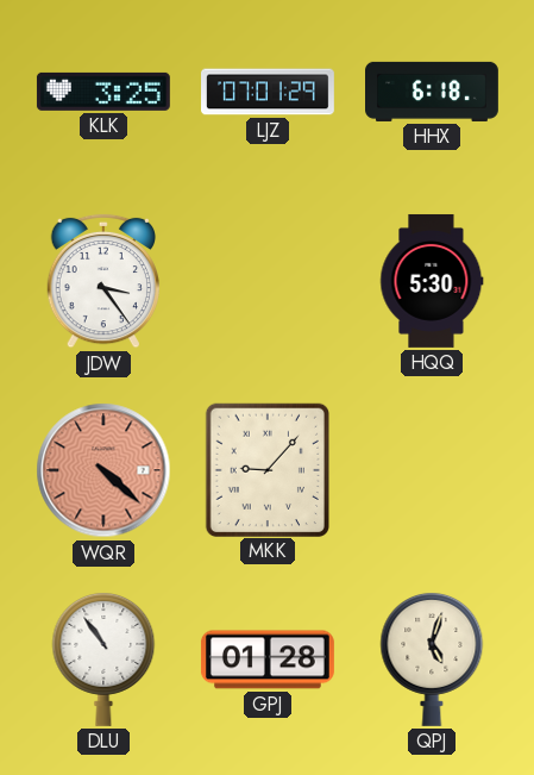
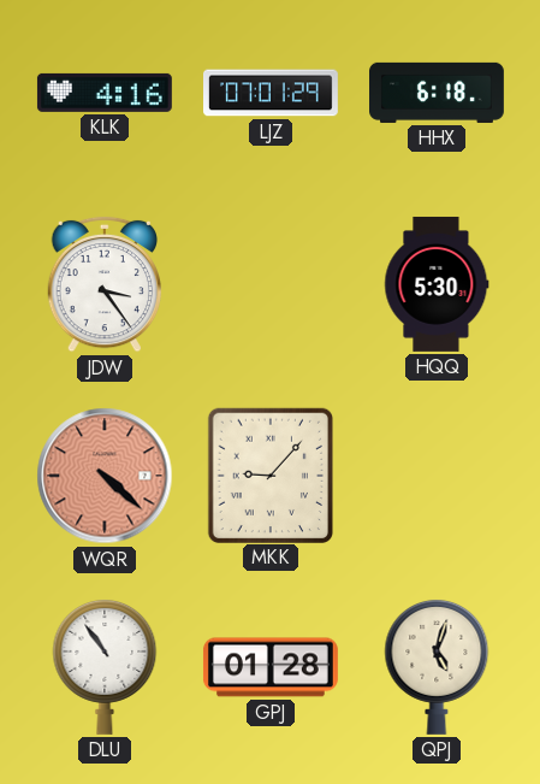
KLK: 3:25 -> 4:16 (105, 93)
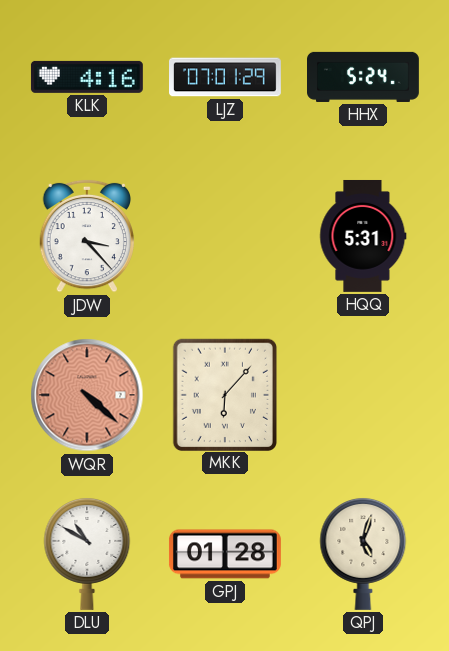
HHX: 6:18 -> 5:24 (364, 77)
JDW: 3:24 -> 3:23 (87, 236)
HQQ: 5:30 -> 5:31 (363, 236)
MKK: 9:07 -> 6:07 (224, 394)
DLU: 10:54 -> 10:50 (87, 553)
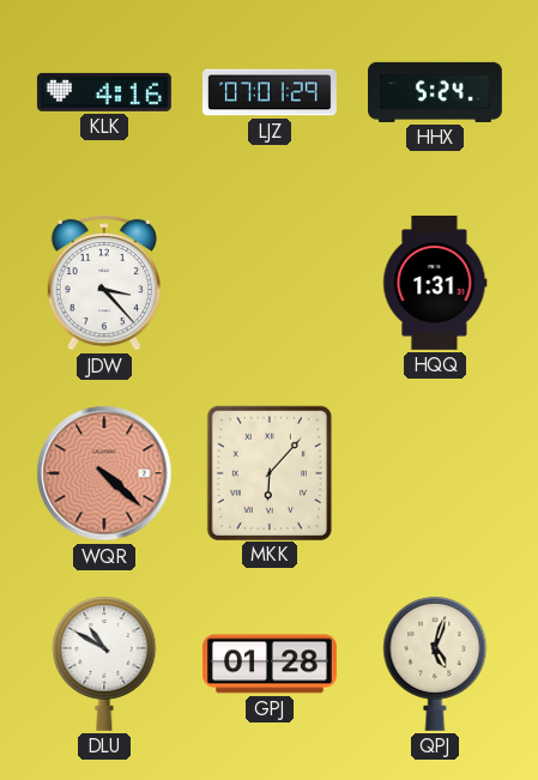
HQQ: 5:31 -> 1:31 (435, 283)
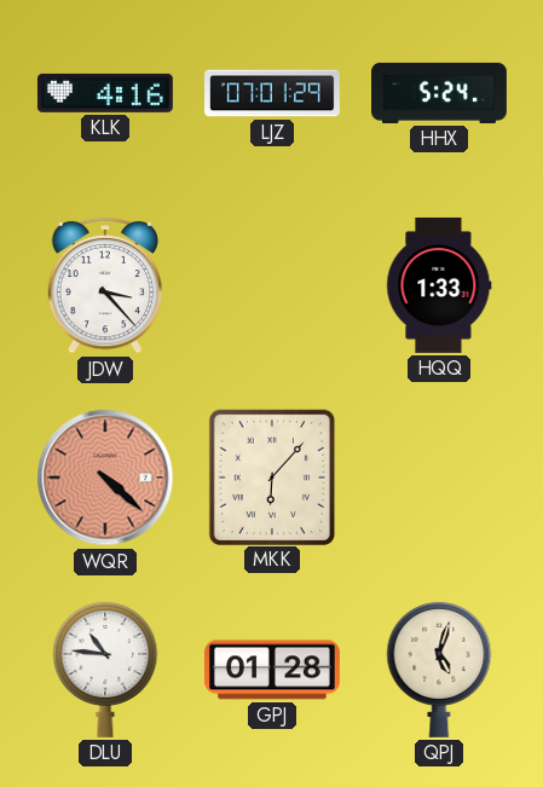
HQQ: 1:31 -> 1:33 (439, 285)
DLU: 10:50 -> 10:46 (105, 669)
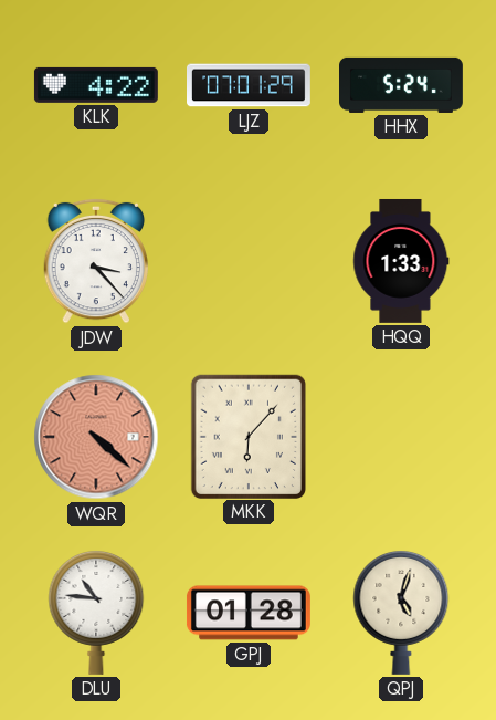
KLK: 4:16 -> 4:22 (96, 85)
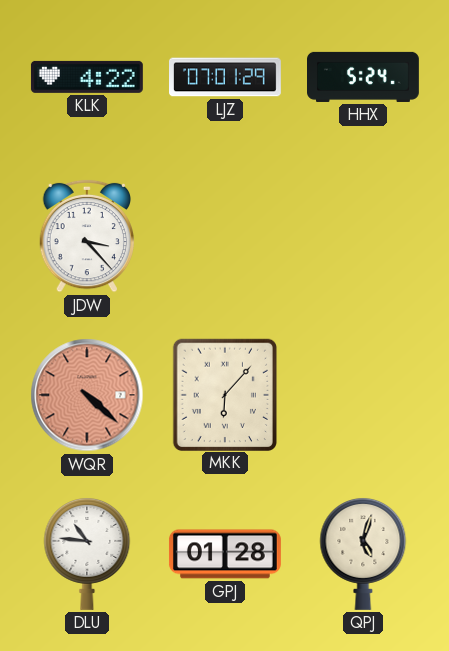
HQQ: 1:33 -> none (401, 261)
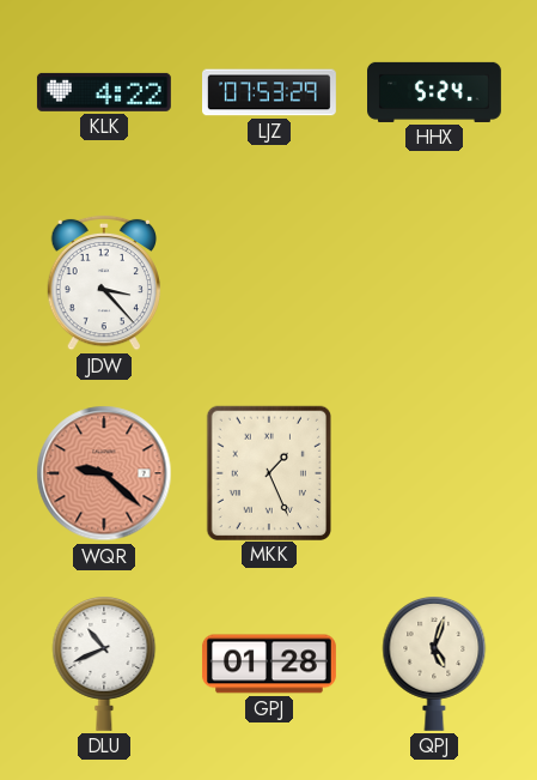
LJZ: 07:01 -> 07:53 (270, 92)
WQR: 4:22 -> 9:22 (104, 473)
MKK: 6:07 -> 1:26 (268, 472)
DLU: 10:46 -> 10:41 (104, 663)
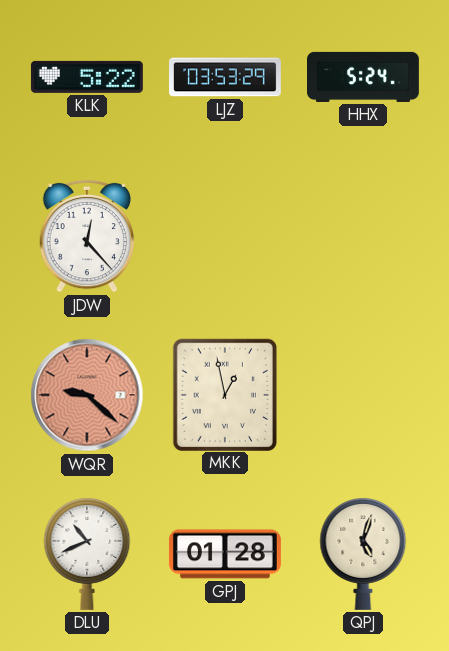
KLK: 4:22 -> 5:22 (87, 77)
LJZ: 07:53 -> 03:53 (226, 77)
JDW: 3:23 -> 12:23 (87, 236)
MKK: 1:26 -> 12:58 (224, 394)
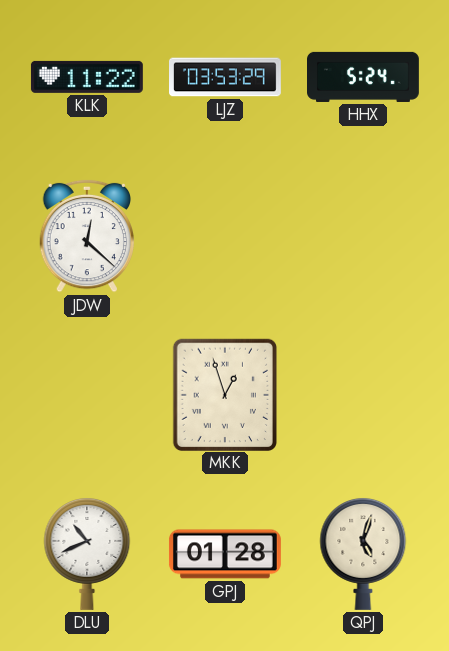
KLK: 5:22 -> 11:22 (87, 77)
JDW: 12:23 -> 12:22 (87, 236)
WQR: 9:22 -> none (87, 395)
MKK: 12:58 -> 12:57 (224, 394)
